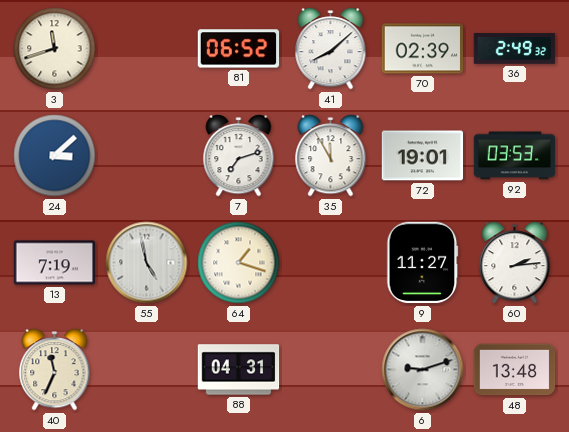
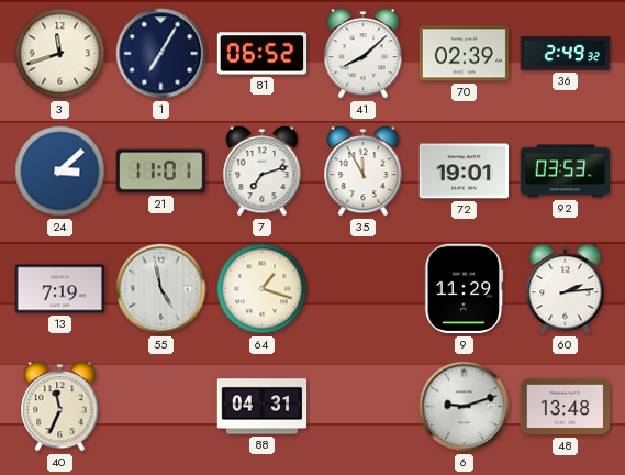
1: none -> 7:05 (161, 54)
21: none -> 11:01 (161, 172)
9: 11:27 -> 11:29 (465, 289)
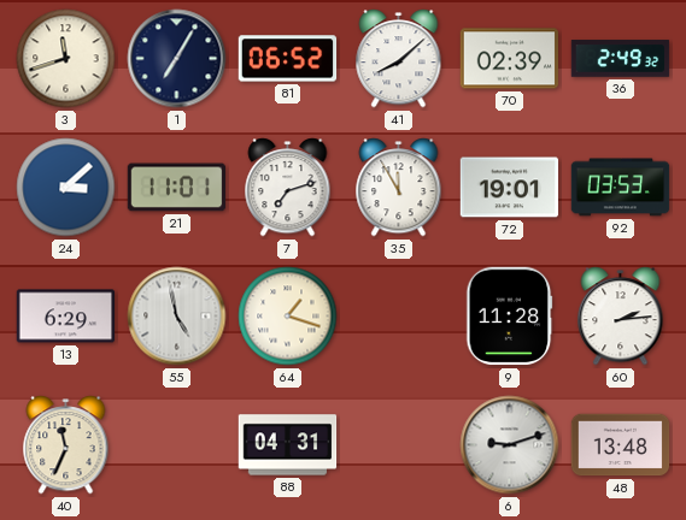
13: 7:19 -> 6:29 (66, 317)
9: 11:29 -> 11:28 (510, 317)
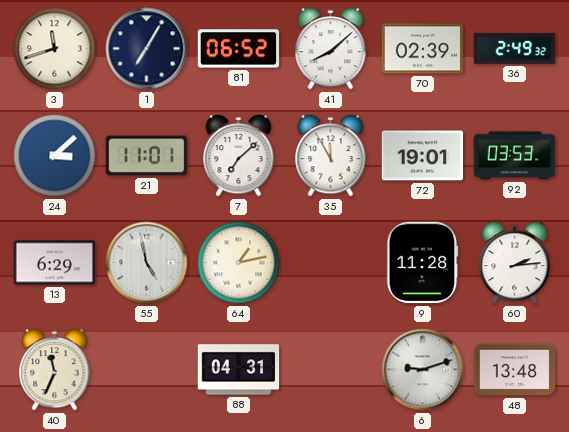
7: 7:12 -> 7:08 (239, 156)
64: 1:18 -> 1:13 (239, 263)
